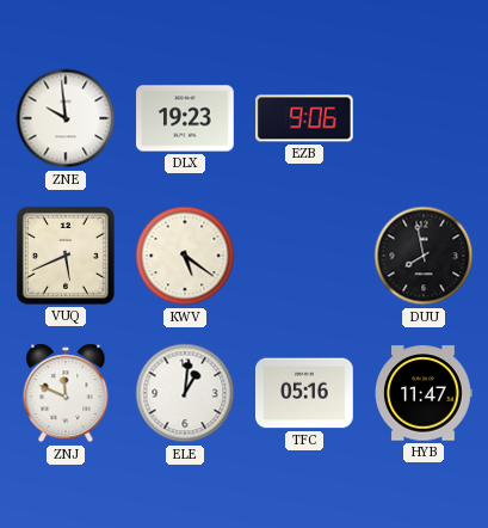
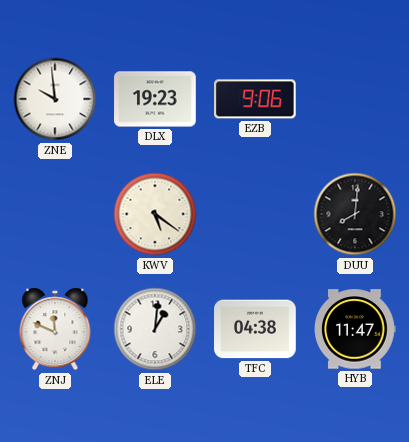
VUQ: 5:41 -> none (66, 256)
DUU: 7:58 -> 8:01 (355, 214)
TFC: 05:16 -> 04:38 (255, 329)
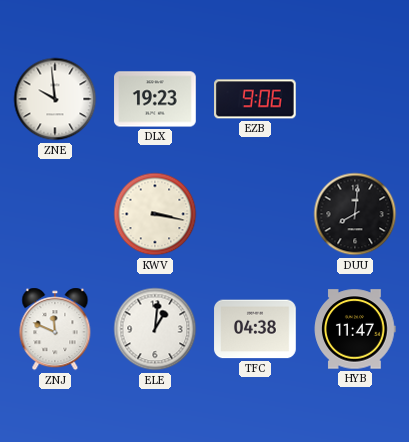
KWV: 5:21 -> 3:17 (155, 214)
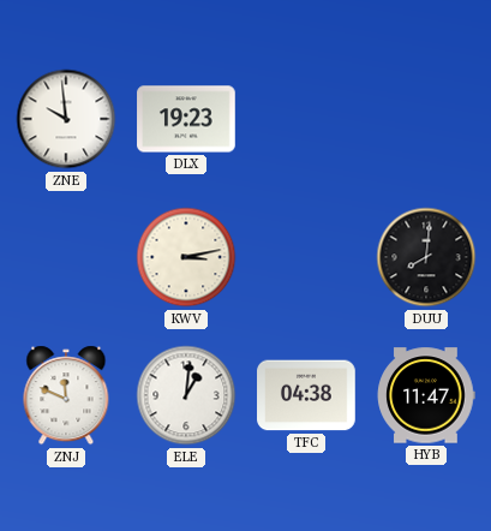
EZB: 9:06 -> none (256, 99)
KWV: 3:17 -> 3:13 (186, 257)
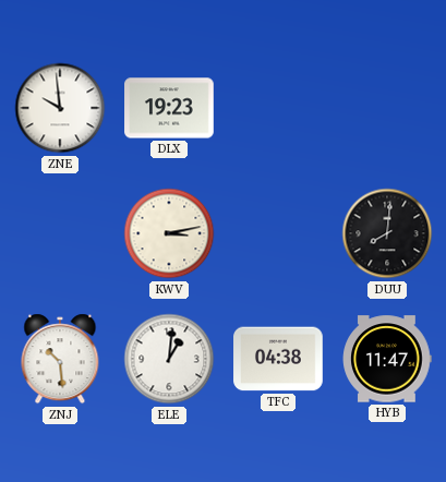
ZNJ: 11:49 -> 10:29 (60, 359)
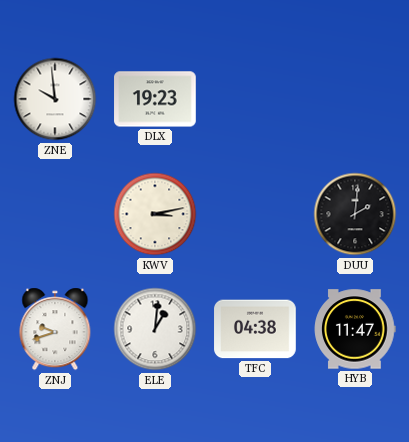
DUU: 8:01 -> 2:01 (355, 214)
ZNJ: 10:29 -> 9:42 (55, 329)
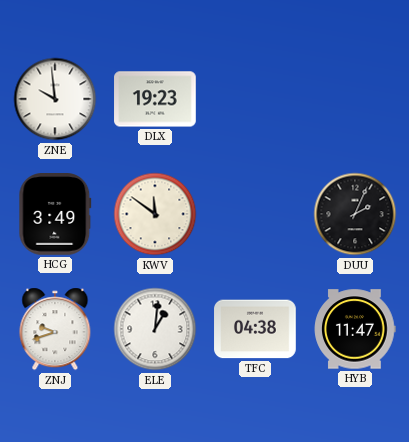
HCG: none -> 3:49 (55, 215)
KWV: 3:13 -> 11:51 (155, 214)
DUU: 2:01 -> 2:04 (355, 214)
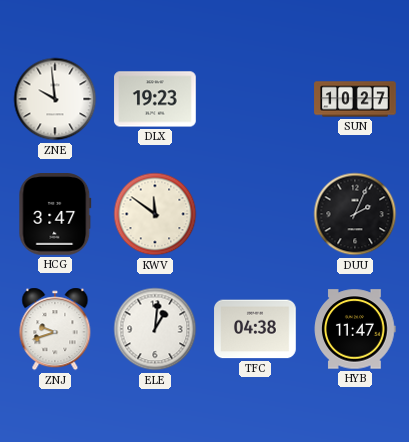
SUN: none -> 10:27 (355, 99)
HCG: 3:49 -> 3:47 (55, 215)
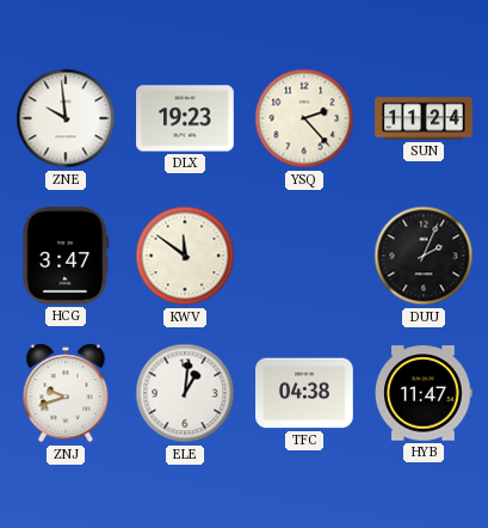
YSQ: none -> 2:23 (304, 118)
SUN: 10:27 -> 11:24 (424, 118)
